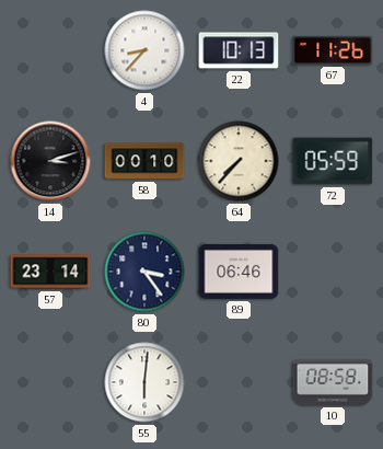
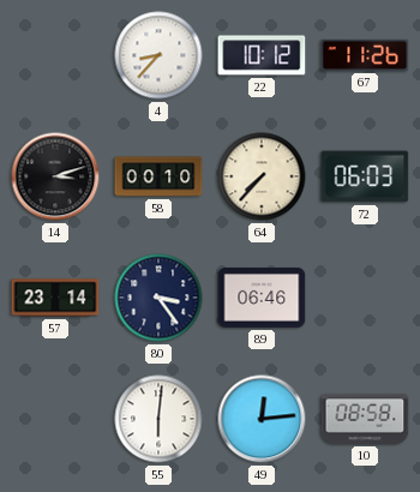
22: 10:13 -> 10:12 (262, 55)
72: 05:59 -> 06:03 (365, 176)
49: none -> 12:14 (262, 419)
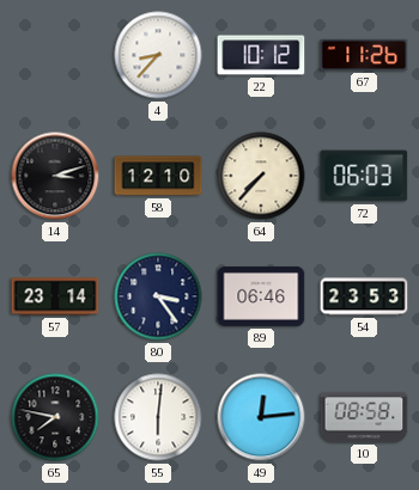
58: 00:10 -> 12:10 (158, 176)
54: none -> 23:53 (364, 296)
65: none -> 7:47 (55, 417)
